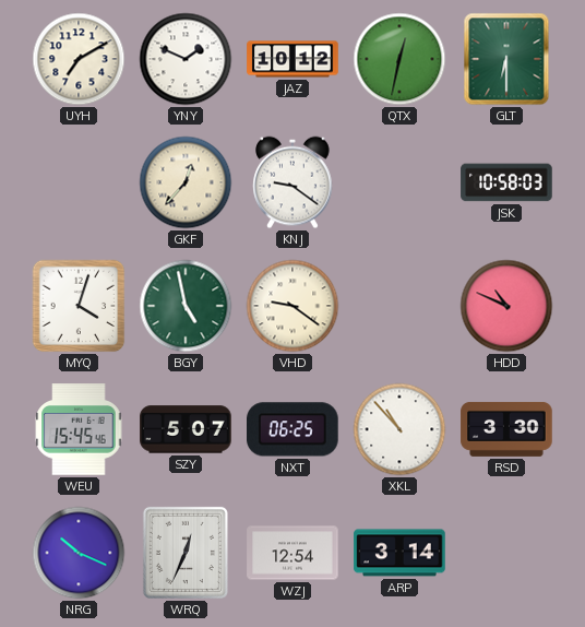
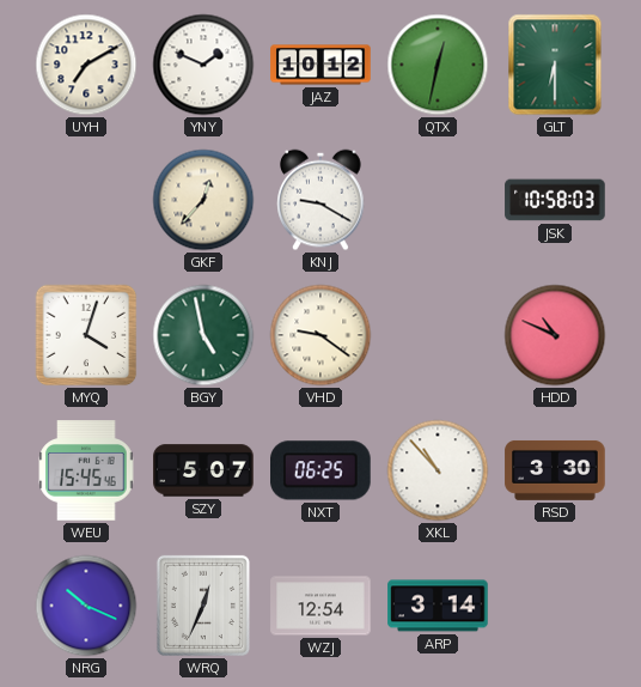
KNJ: 9:21 -> 9:20 (320, 200)
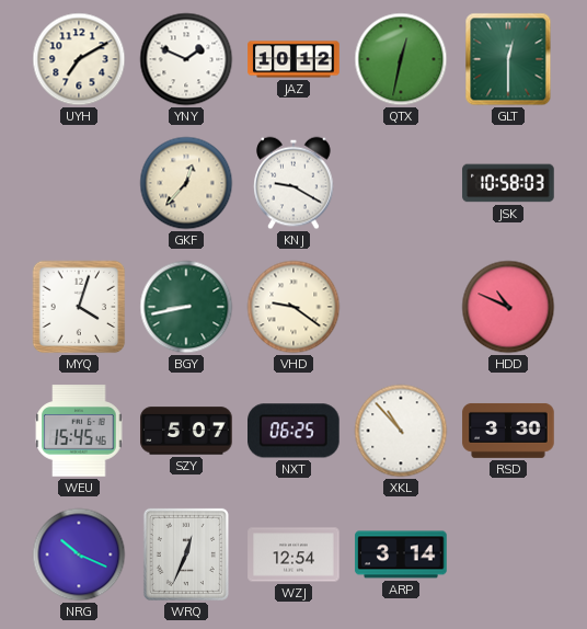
GLT: 6:30 -> 12:30 (508, 59)
BGY: 4:58 -> 8:43 (186, 307)
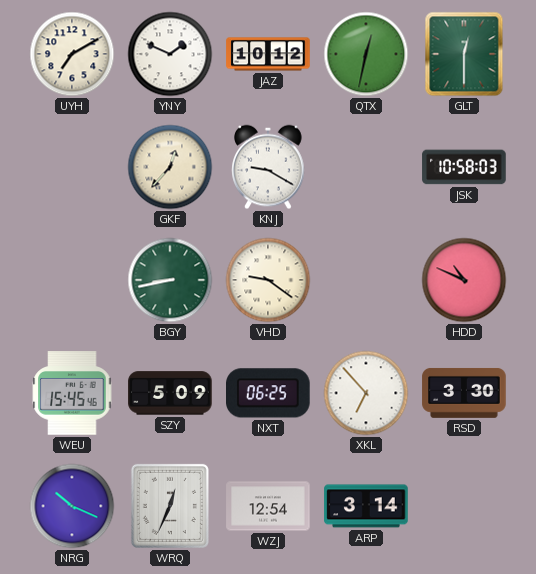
MYQ: 4:03 -> none (79, 307)
SZY: 5:07 -> 5:09 (170, 393)
XKL: 10:53 -> 6:53 (366, 393)
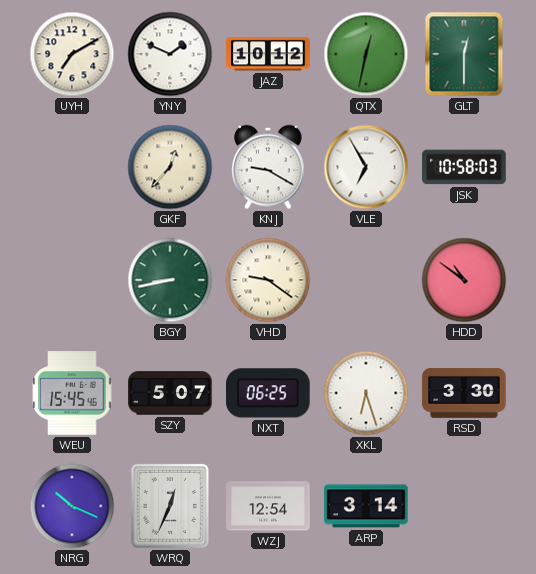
VLE: none -> 6:55 (366, 167)
HDD: 10:49 -> 10:51 (464, 280)
SZY: 5:09 -> 5:07 (170, 393)
XKL: 6:53 -> 6:27 (366, 393)
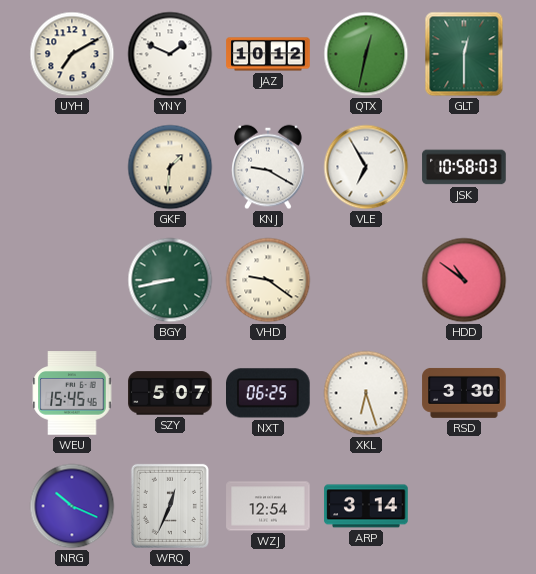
GKF: 12:37 -> 1:31 (170, 167)
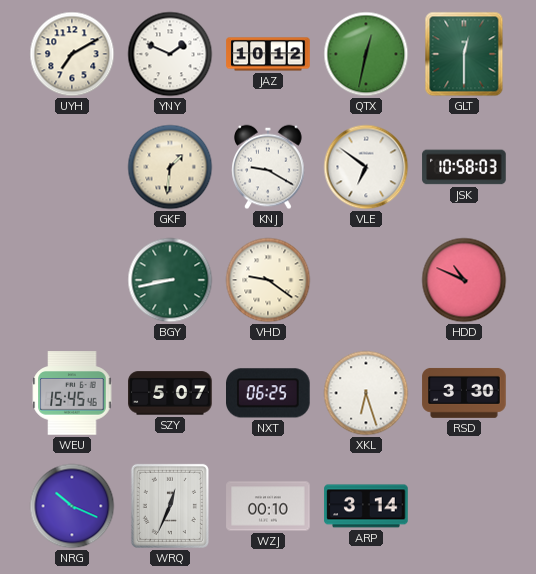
VLE: 6:55 -> 6:51 (366, 167)
HDD: 10:51 -> 10:49 (464, 280)
WZJ: 12:54 -> 00:10 (268, 506)
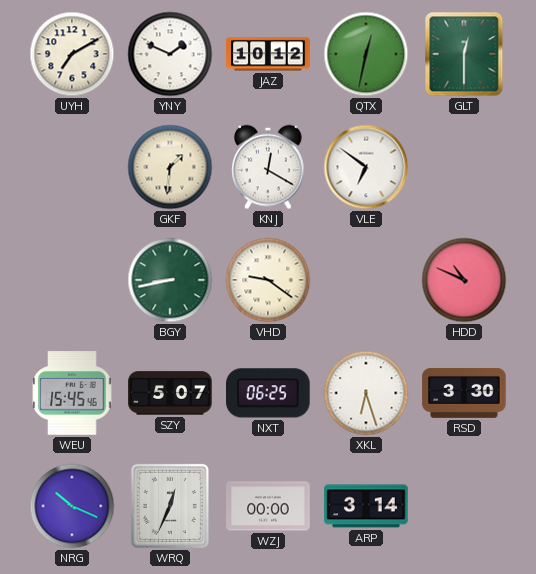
KNJ: 9:20 -> 12:20 (268, 167)
JSK: 10:58 -> none (464, 167)
WZJ: 00:10 -> 00:00 (268, 506)
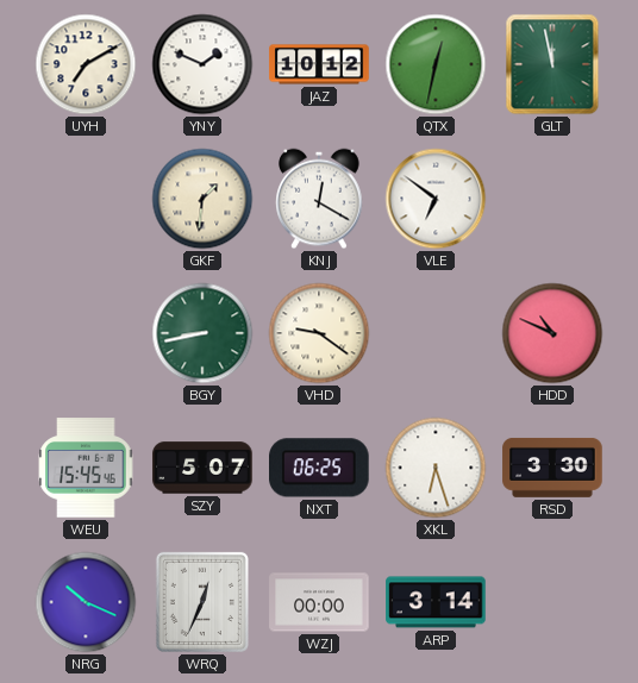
GLT: 12:30 -> 11:58 (552, 64)
